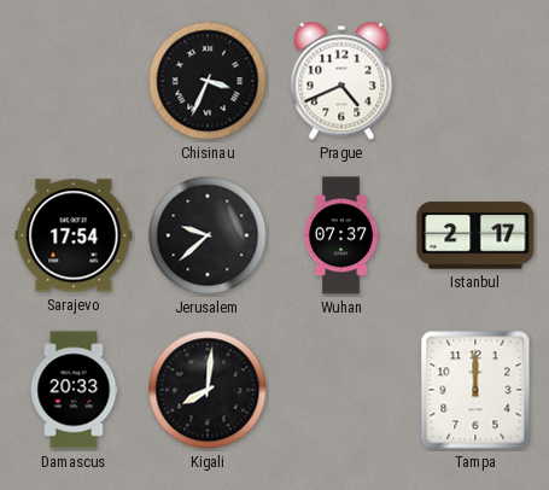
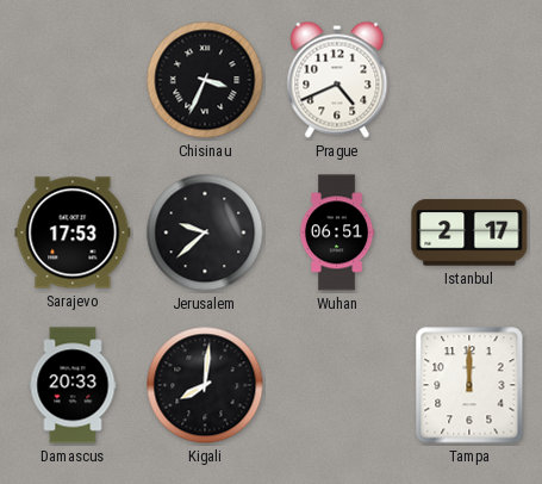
Sarajevo: 17:54 -> 17:53 (73, 232)
Wuhan: 07:37 -> 06:51 (337, 232)
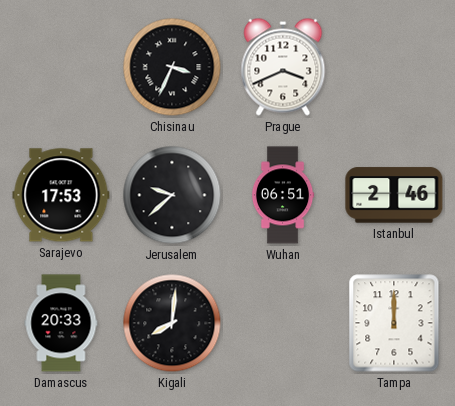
Prague: 4:41 -> 3:41 (283, 67)
Istanbul: 2:17 -> 2:46 (394, 195)
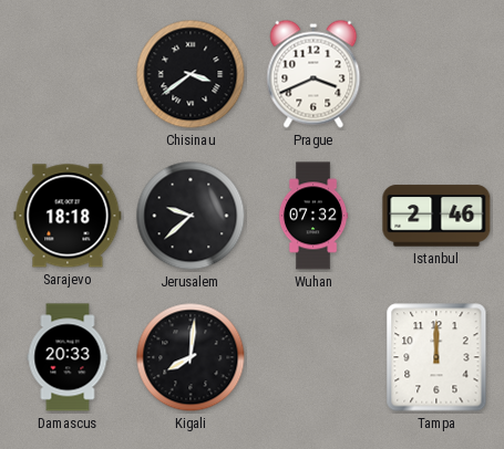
Chisinau: 3:34 -> 3:39 (191, 74)
Sarajevo: 17:53 -> 18:18 (68, 216)
Wuhan: 06:51 -> 07:32 (313, 216)
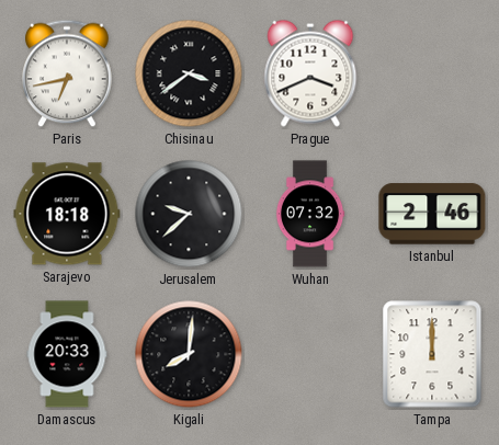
Paris: none -> 6:43 (67, 73)
